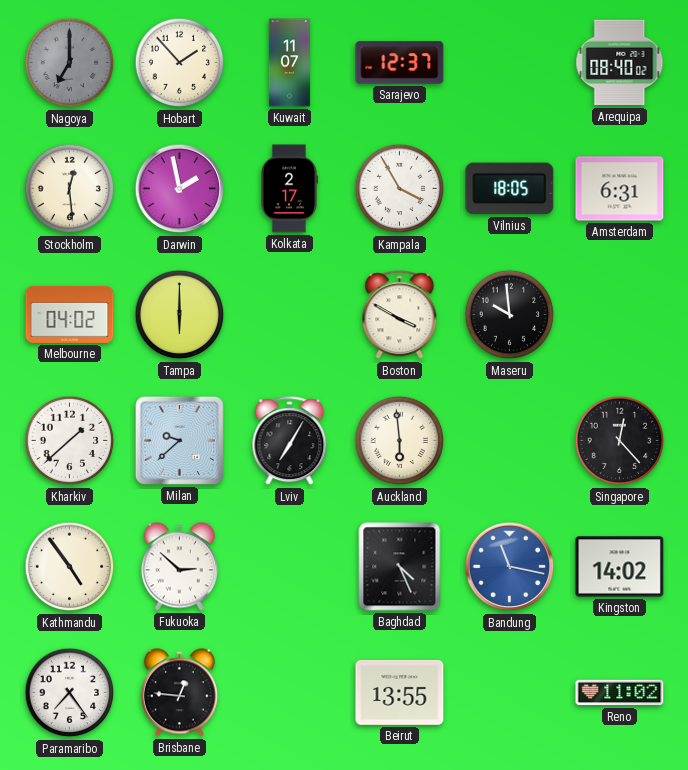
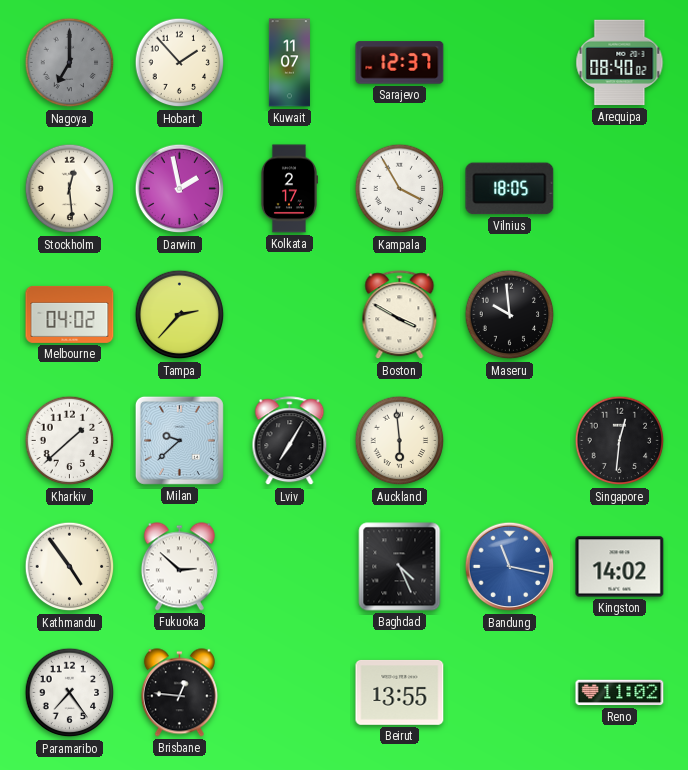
Amsterdam: 6:31 -> none (620, 189)
Tampa: 6:00 -> 2:37 (180, 315)
Singapore: 12:23 -> 12:31 (620, 441)
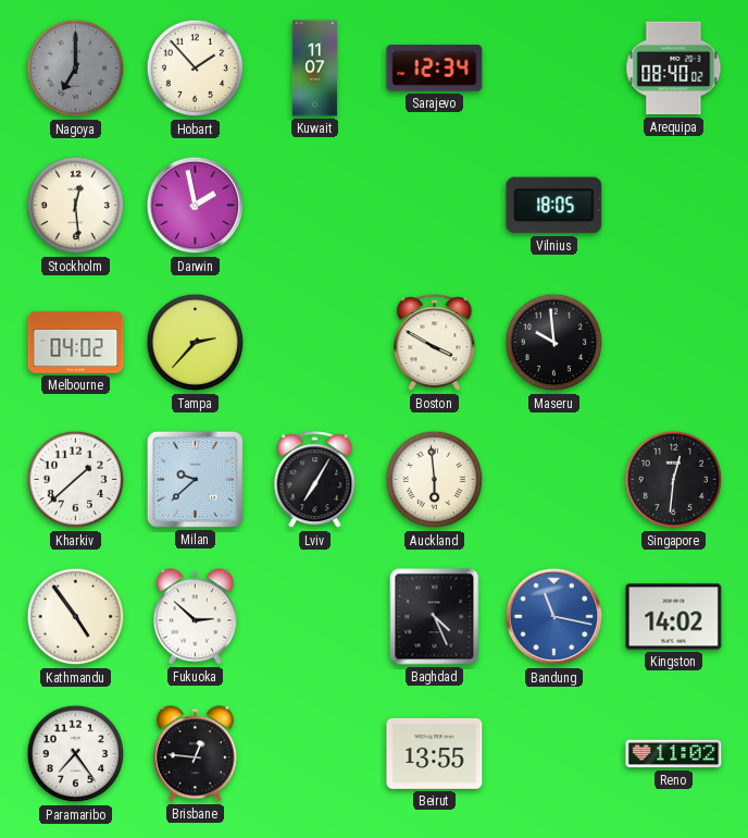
Sarajevo: 12:37 -> 12:34 (435, 69)
Kolkata: 2:17 -> none (289, 189)
Kampala: 3:55 -> none (400, 189)
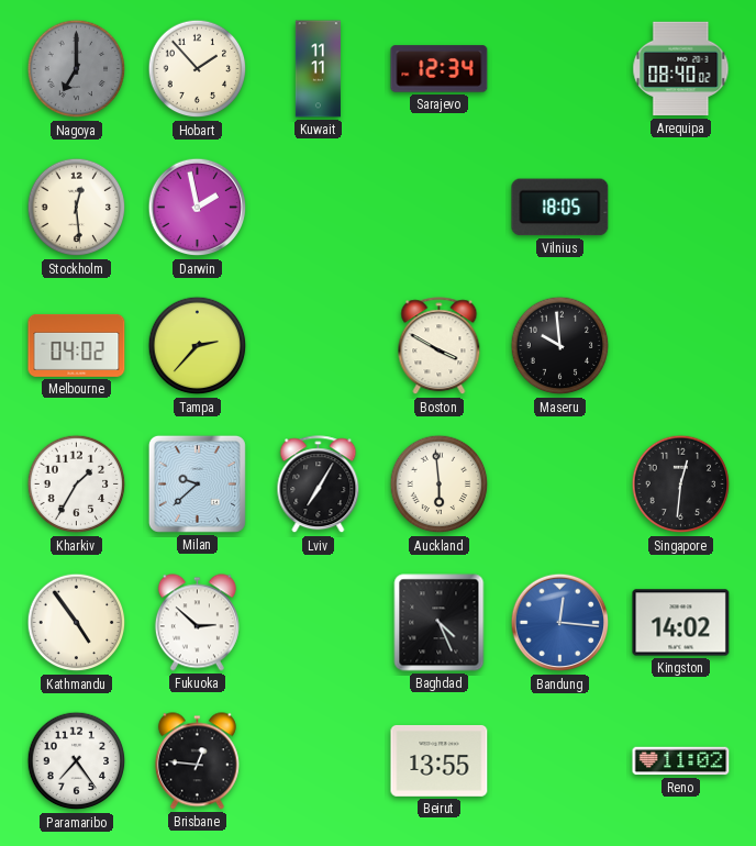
Kuwait: 11:07 -> 11:11 (318, 69)
Kharkiv: 1:38 -> 1:35 (77, 485)
Bandung: 11:17 -> 12:16 (560, 623)
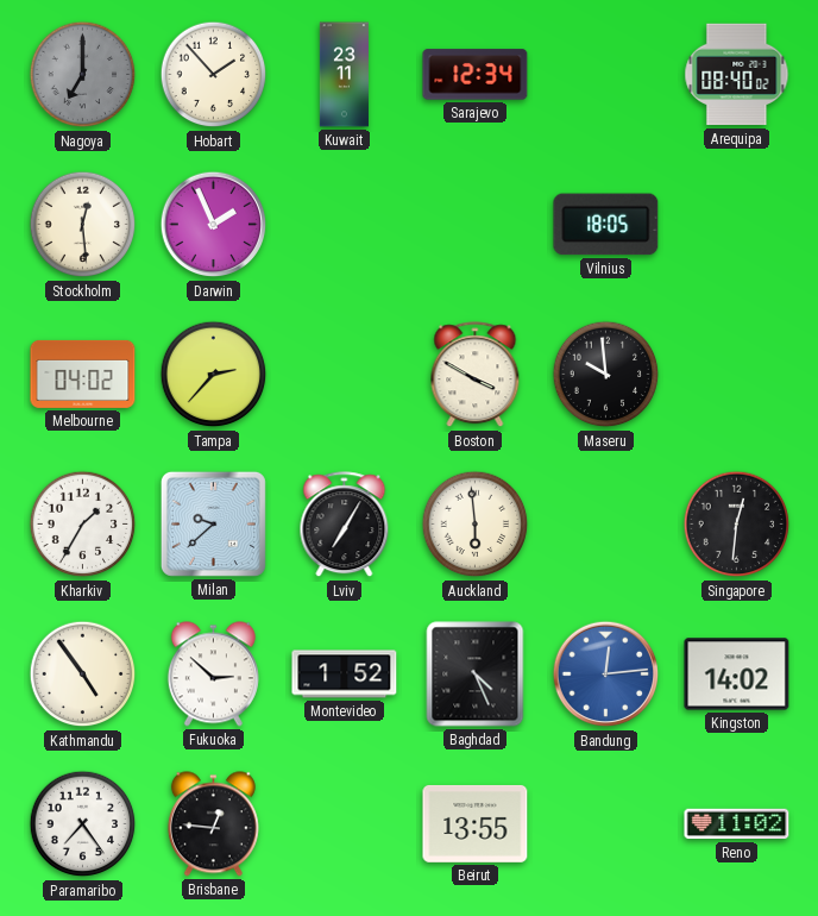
Kuwait: 11:11 -> 23:11 (344, 75)
Darwin: 1:58 -> 1:56 (214, 225)
Montevideo: none -> 1:52 (345, 675)
Bandung: 12:16 -> 12:14 (606, 675)
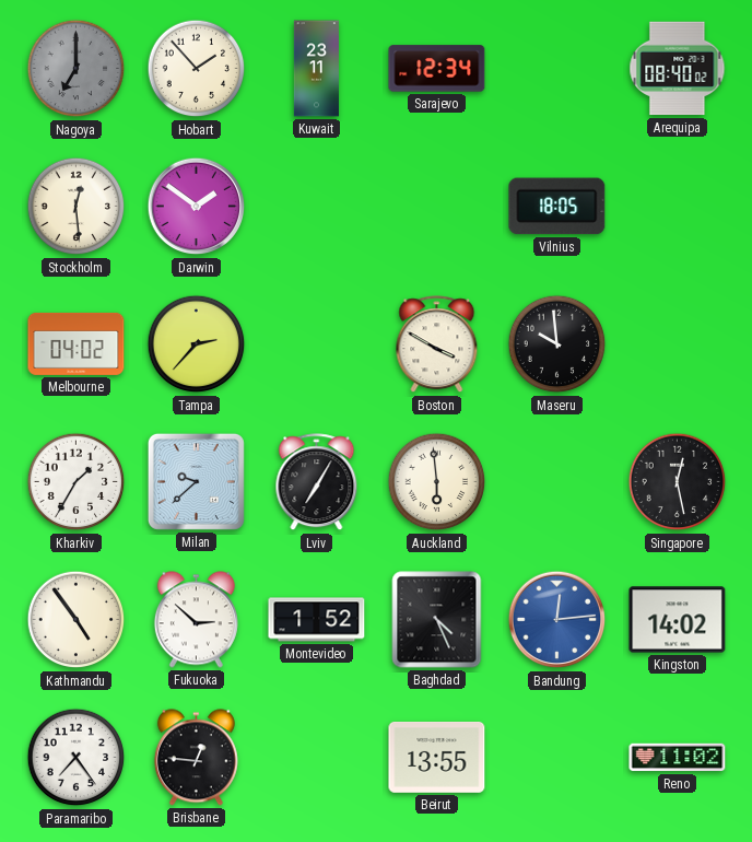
Darwin: 1:56 -> 1:51 (197, 207)
Singapore: 12:31 -> 12:28 (678, 482)
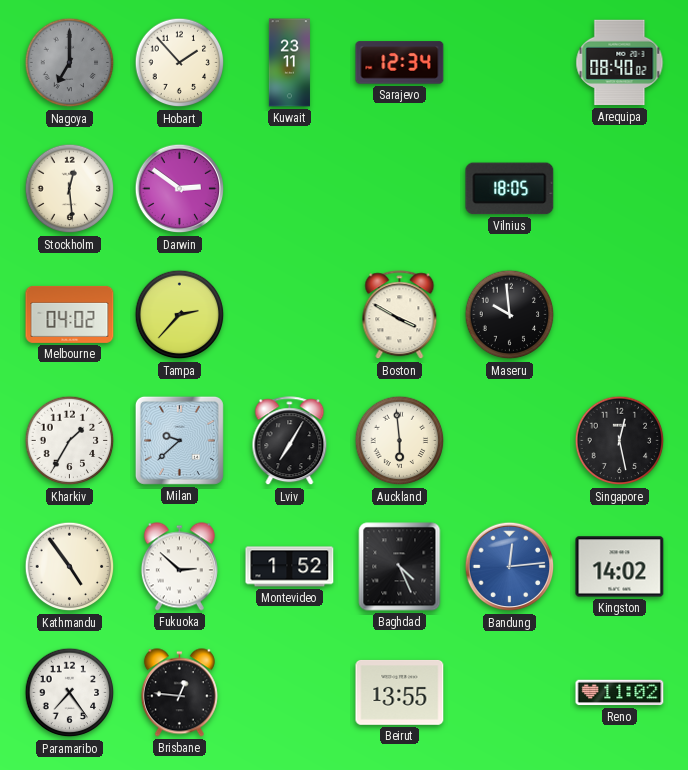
Darwin: 1:51 -> 2:51 (180, 189)
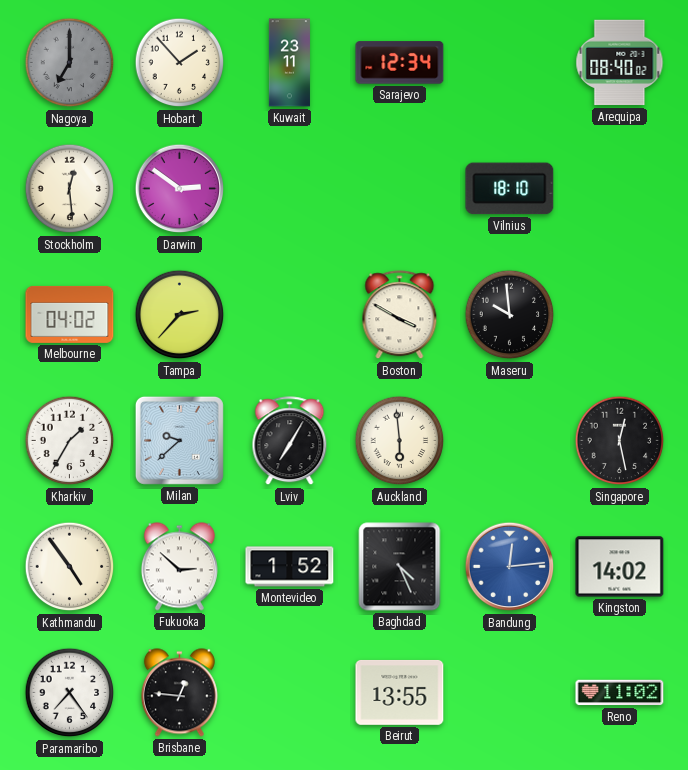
Vilnius: 18:05 -> 18:10 (510, 189)
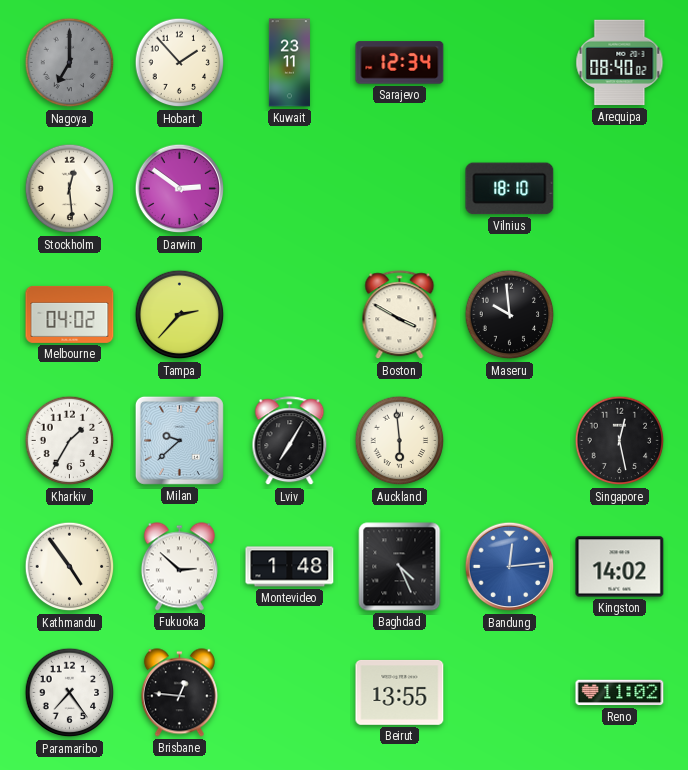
Montevideo: 1:52 -> 1:48 (290, 567)
